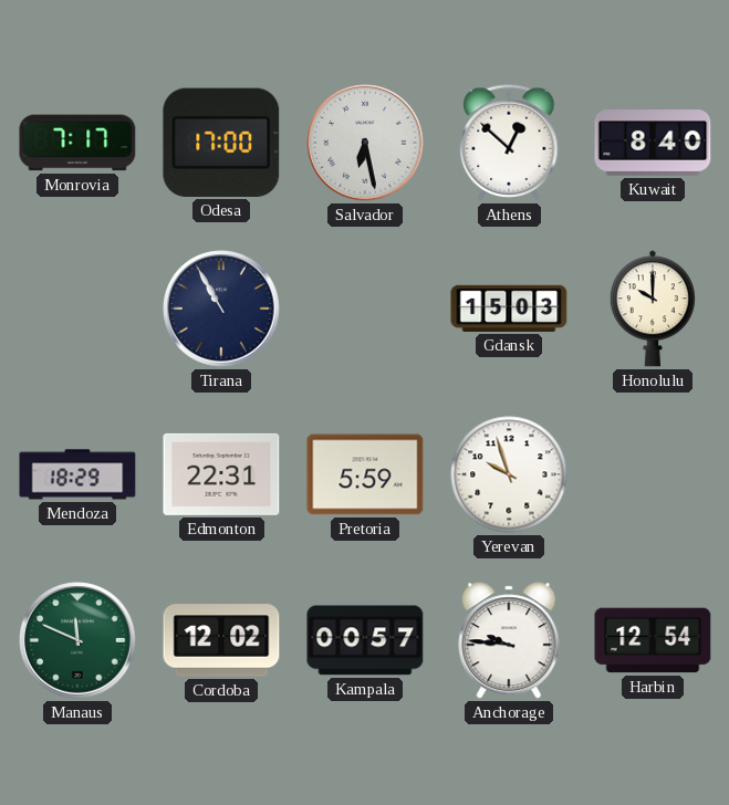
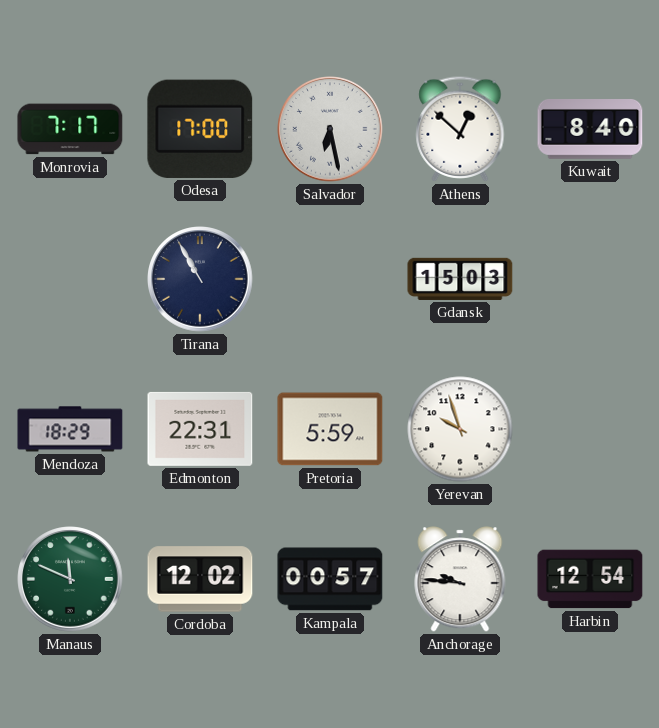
Honolulu: 10:00 -> none (653, 309)
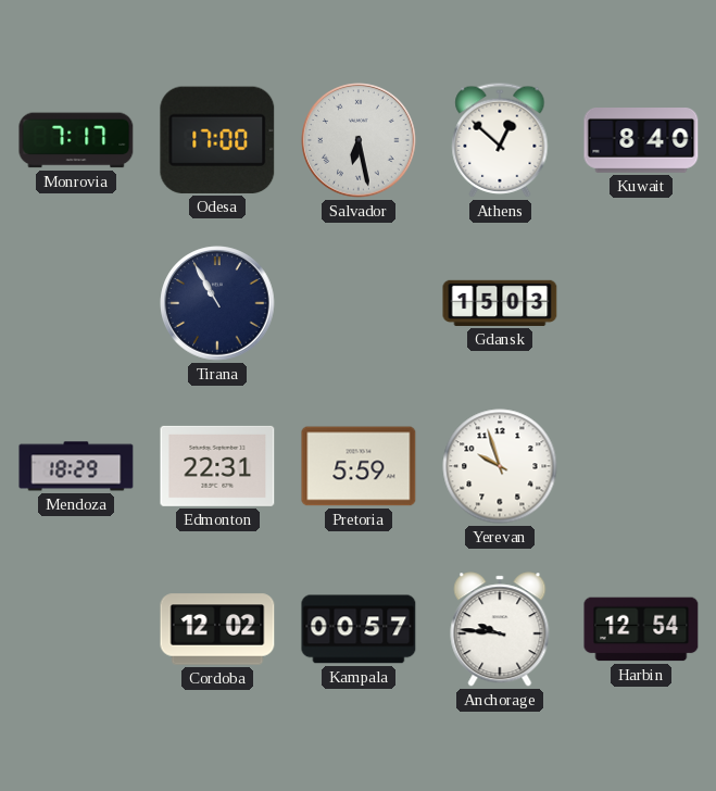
Manaus: 11:49 -> none (70, 579)
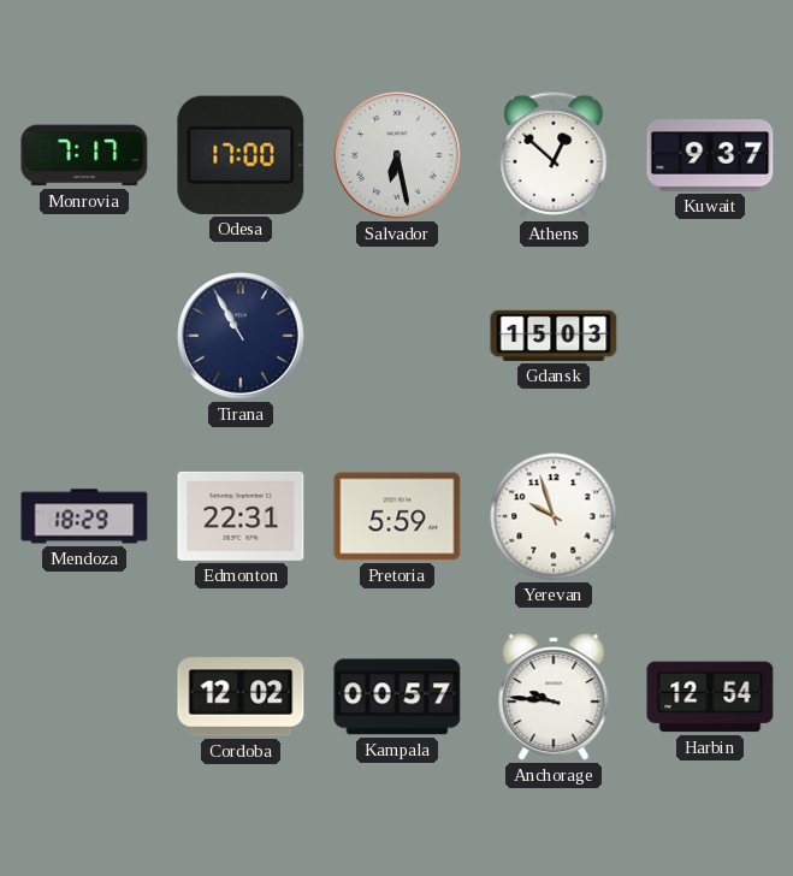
Kuwait: 8:40 -> 9:37 (710, 156)
